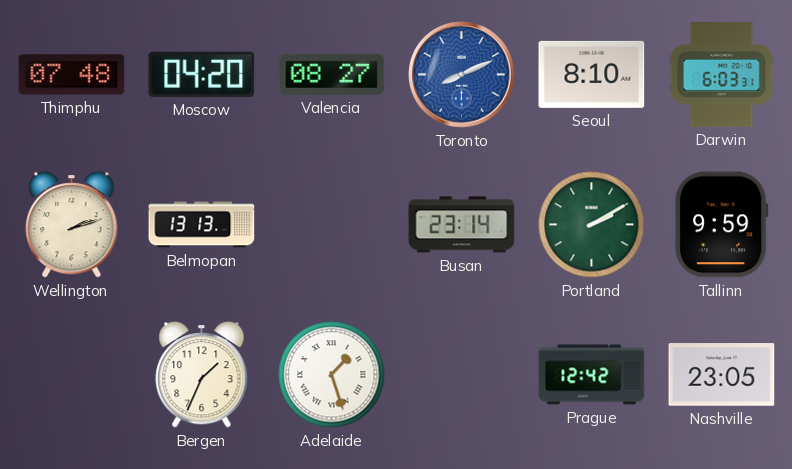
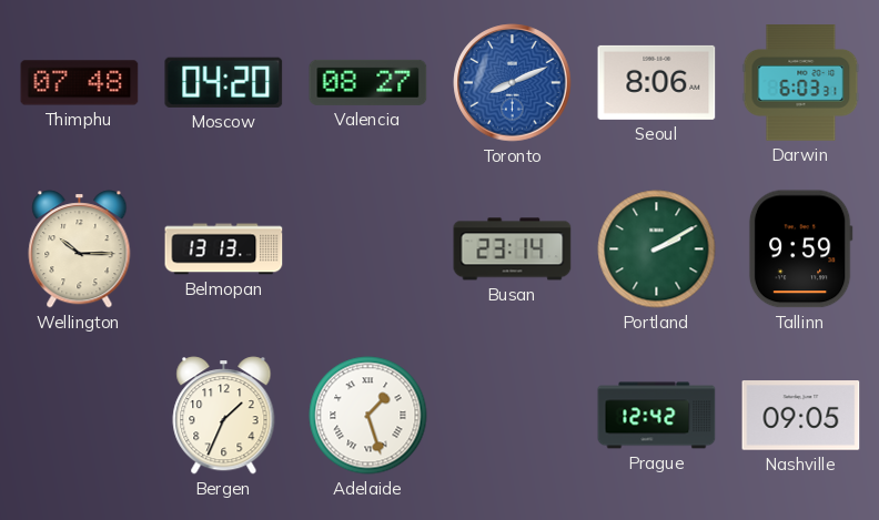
Seoul: 8:10 -> 8:06 (657, 82)
Wellington: 2:12 -> 10:15 (80, 249)
Nashville: 23:05 -> 09:05 (801, 416)
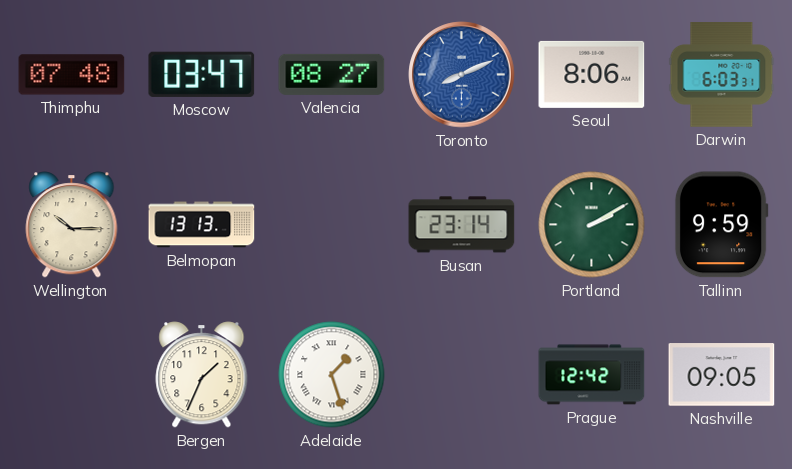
Moscow: 04:20 -> 03:47 (202, 74)
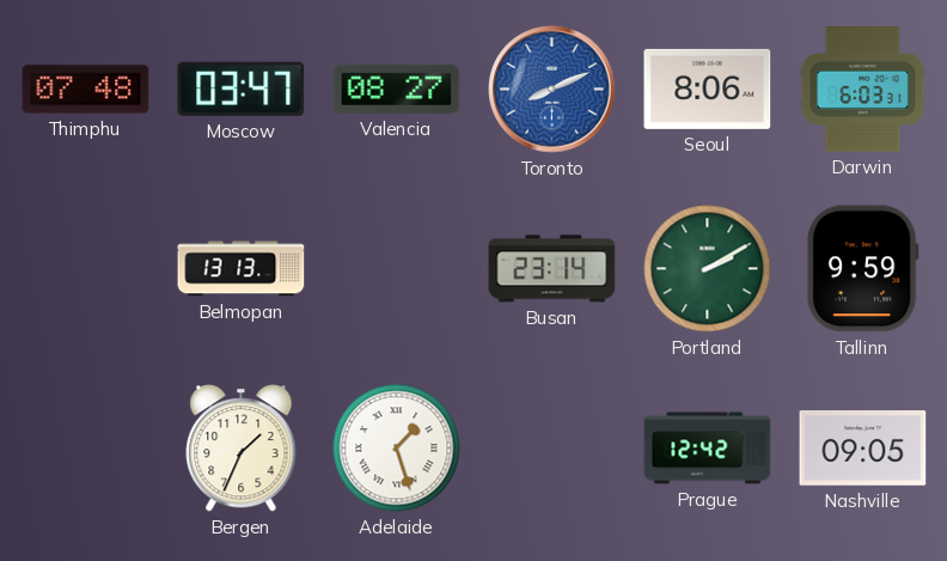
Wellington: 10:15 -> none (72, 225)
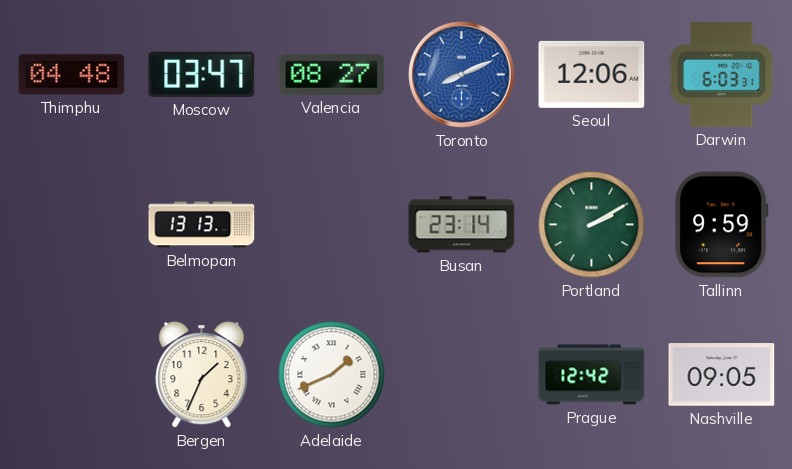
Thimphu: 07:48 -> 04:48 (72, 75)
Seoul: 8:06 -> 12:06 (592, 74)
Adelaide: 1:27 -> 1:41 (332, 375)
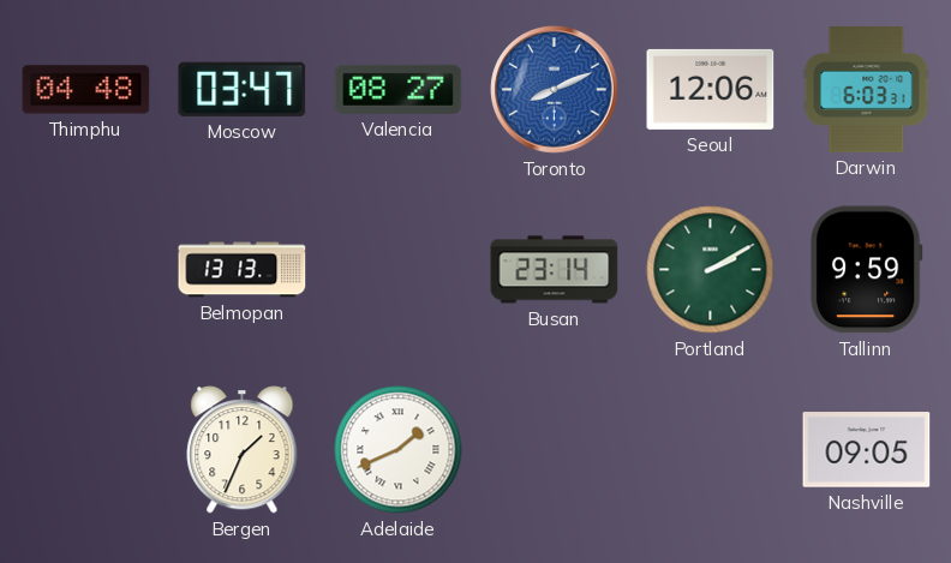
Prague: 12:42 -> none (592, 375)
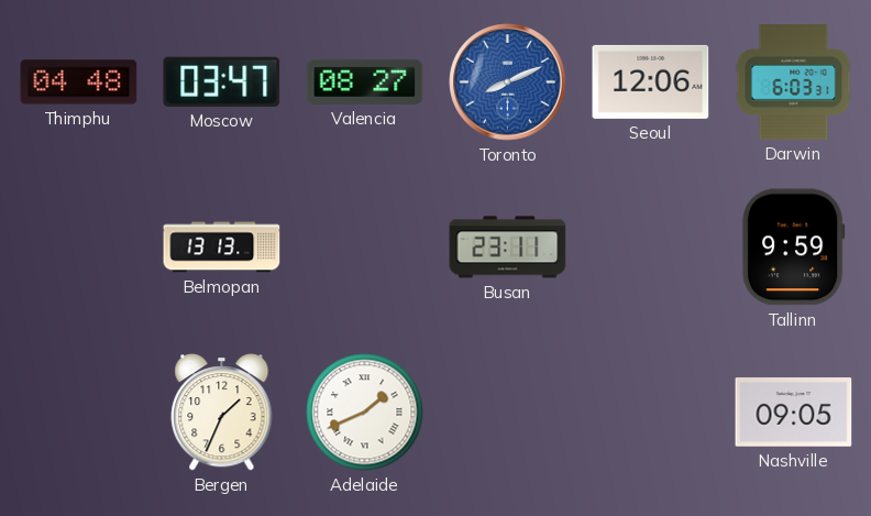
Busan: 23:14 -> 23:11 (508, 248)
Portland: 2:10 -> none (711, 270)
